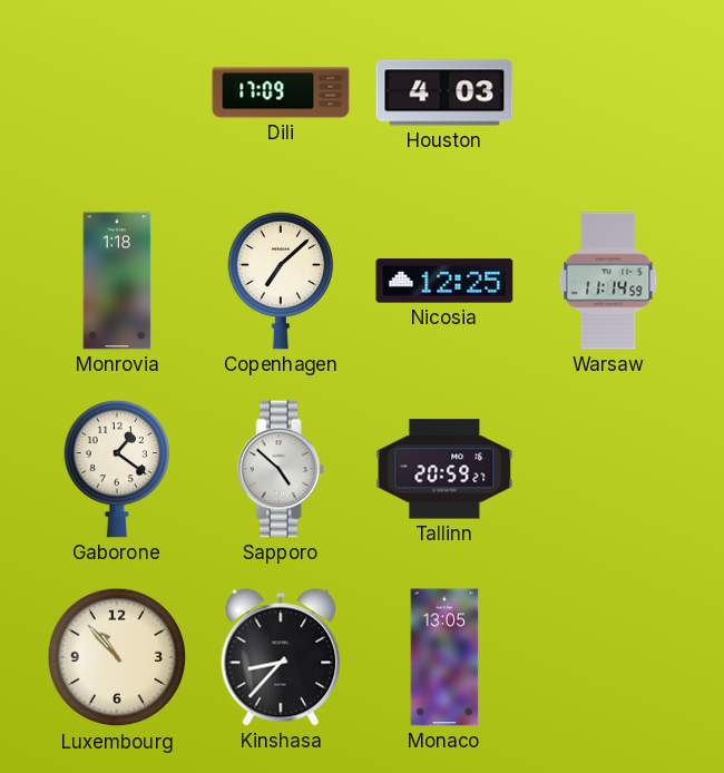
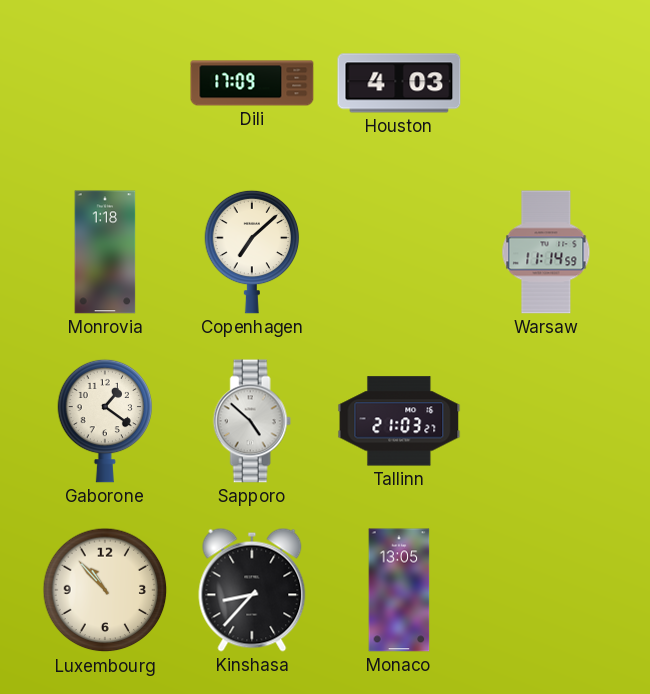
Nicosia: 12:25 -> none (444, 281)
Tallinn: 20:59 -> 21:03 (399, 421)
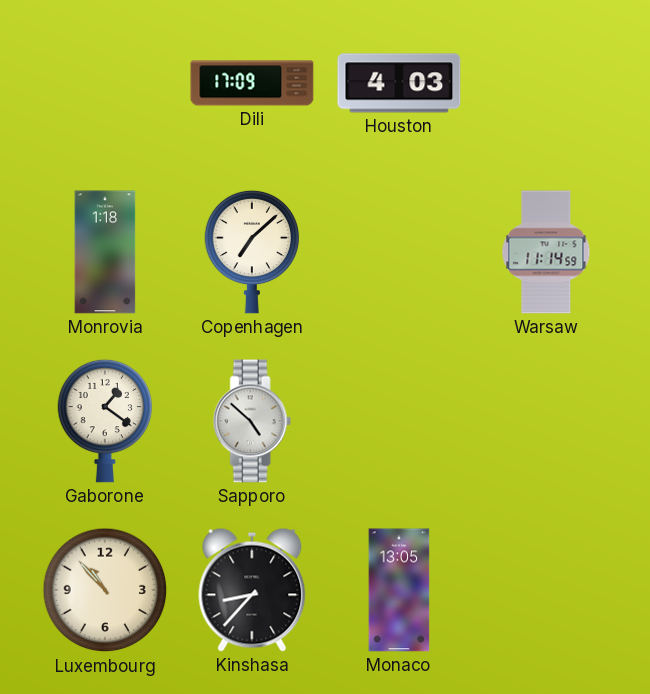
Tallinn: 21:03 -> none (399, 421)
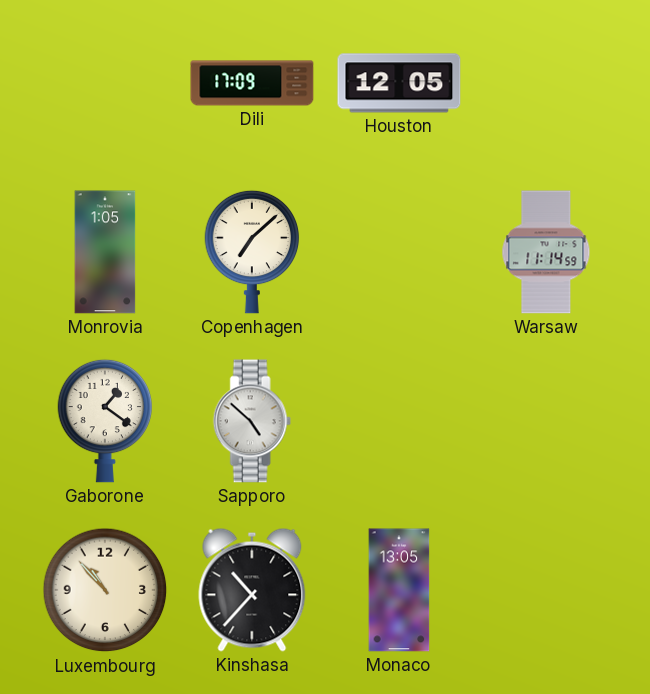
Houston: 4:03 -> 12:05 (399, 83)
Monrovia: 1:18 -> 1:05 (105, 252)
Kinshasa: 8:37 -> 10:37 (252, 590)
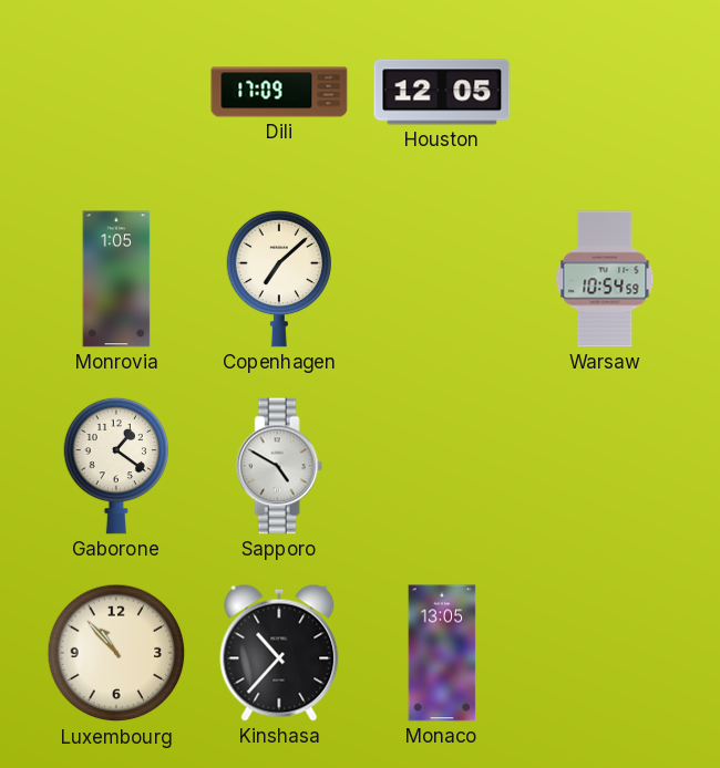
Warsaw: 11:14 -> 10:54 (605, 279)
Sapporo: 4:52 -> 4:50 (279, 466)
